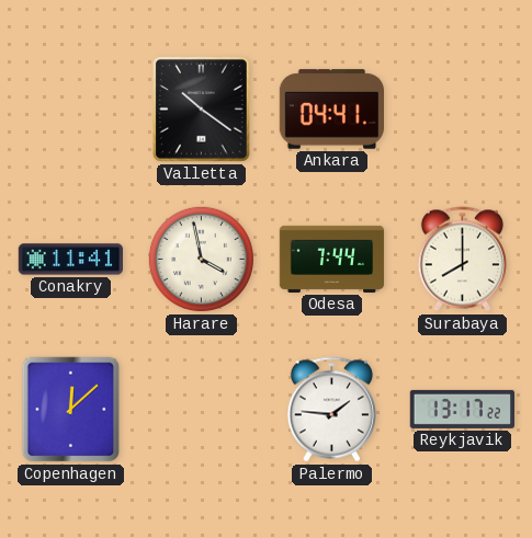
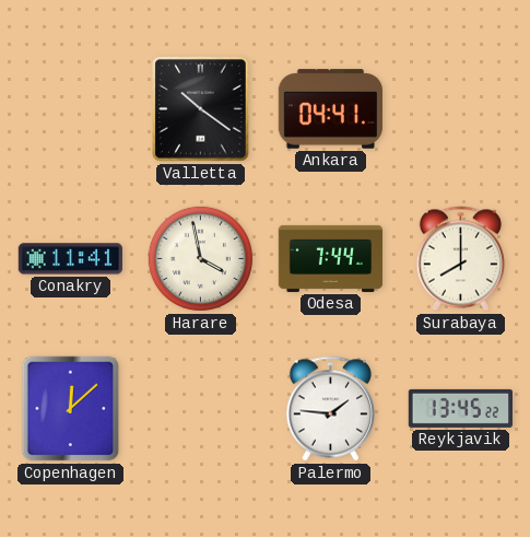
Reykjavik: 13:17 -> 13:45 (460, 408)
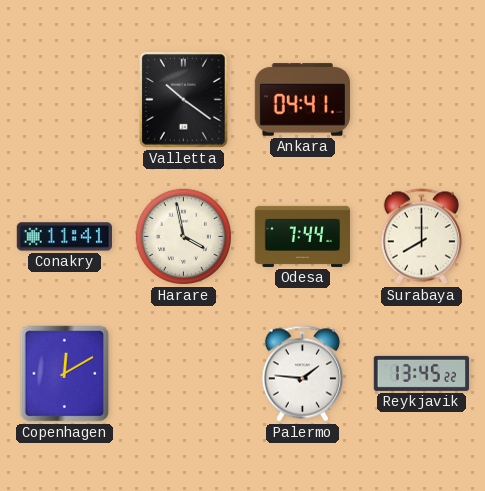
Copenhagen: 12:08 -> 12:10 (65, 374)
